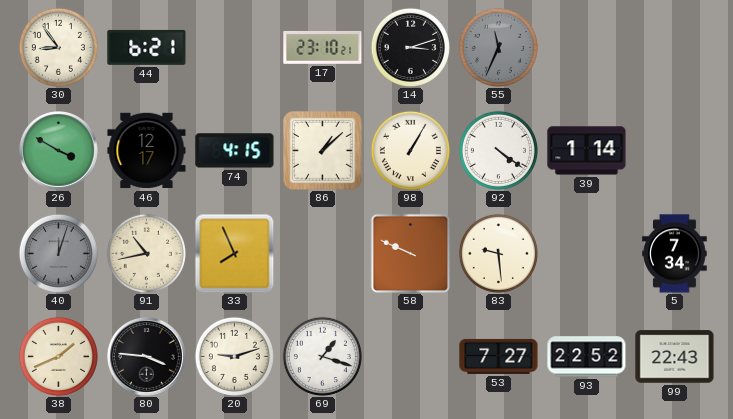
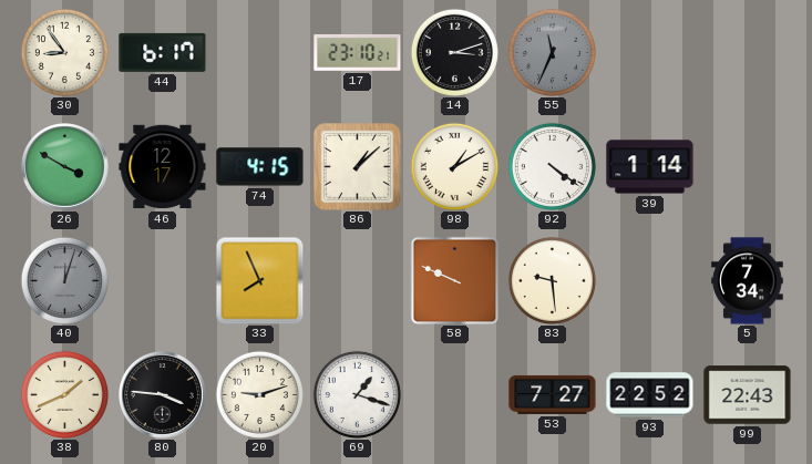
44: 6:21 -> 6:17 (163, 52)
98: 1:05 -> 1:10 (454, 166)
91: 10:43 -> none (146, 253)
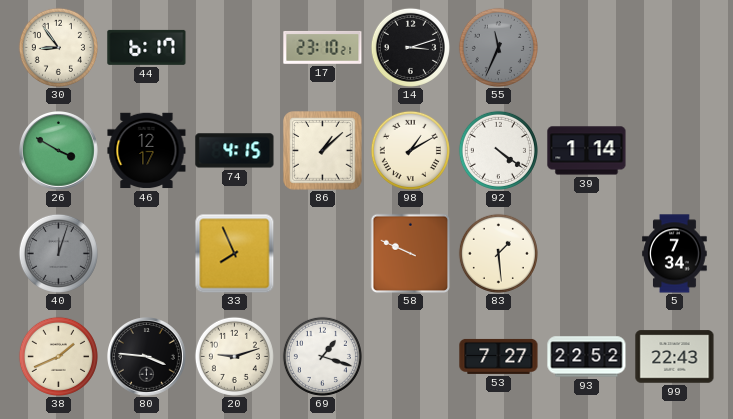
83: 9:29 -> 1:29 (498, 253)
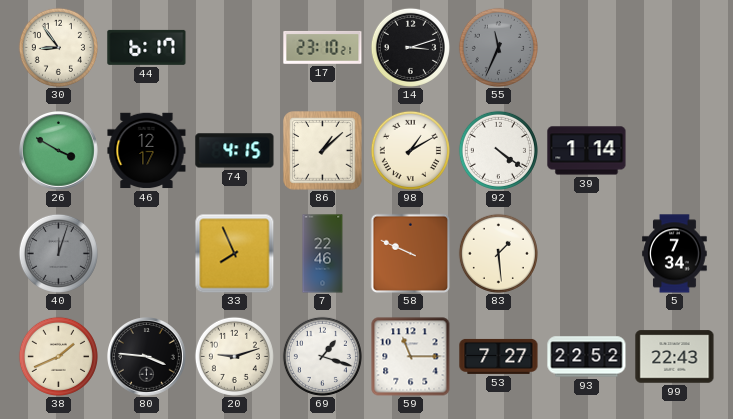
7: none -> 22:46 (323, 254)
59: none -> 11:15 (411, 357)
